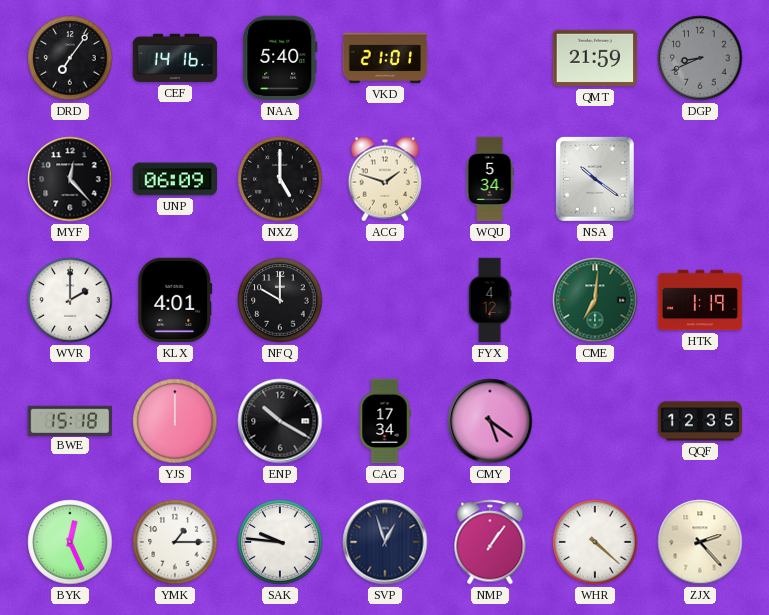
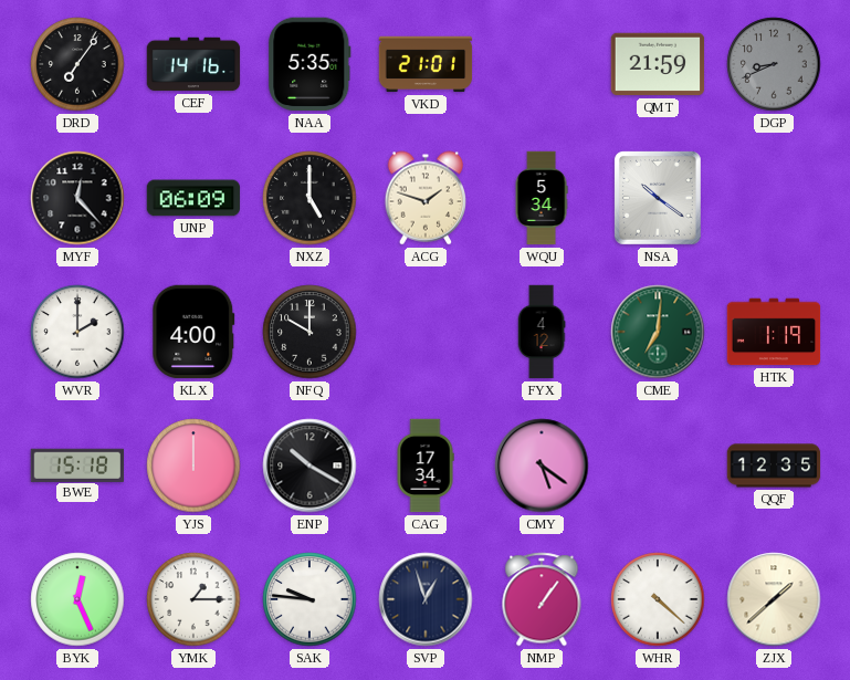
NAA: 5:40 -> 5:35 (309, 64)
KLX: 4:01 -> 4:00 (193, 332)
ZJX: 2:23 -> 1:38 (774, 599)
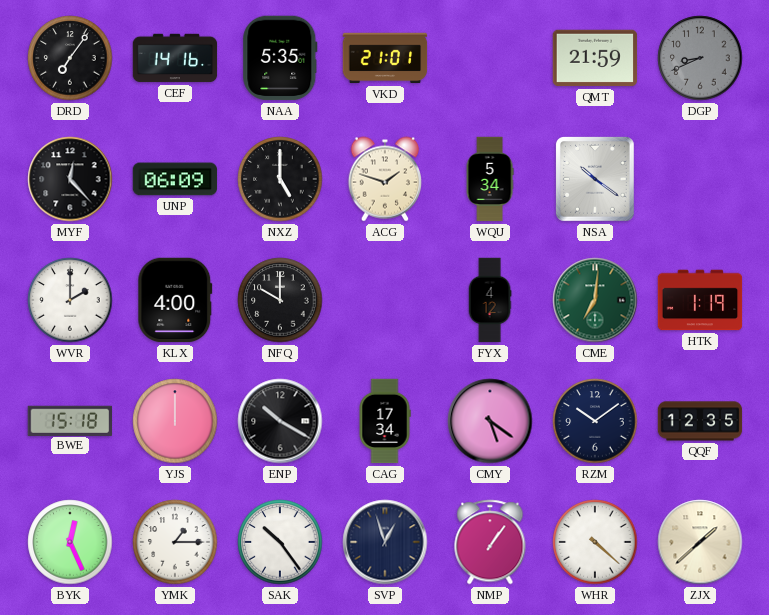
RZM: none -> 10:09 (595, 421)
SAK: 9:46 -> 10:24 (280, 542)
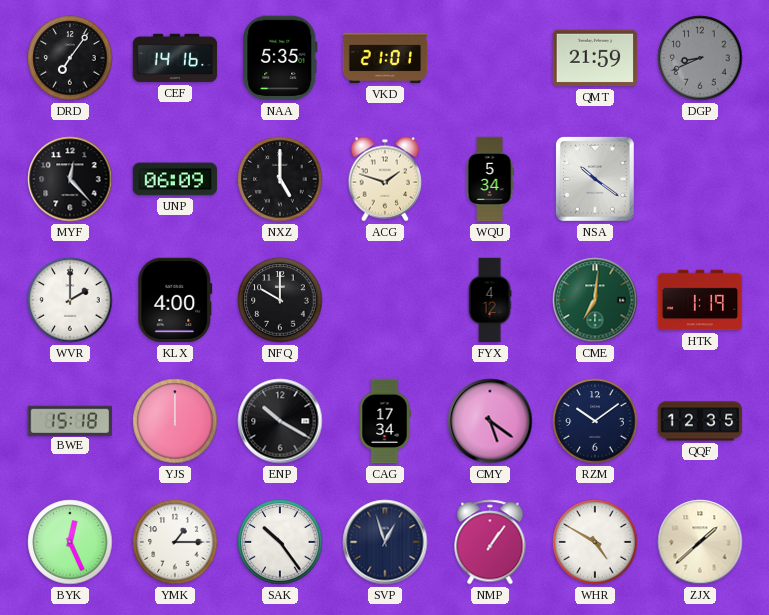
WHR: 4:22 -> 4:50 (595, 542)
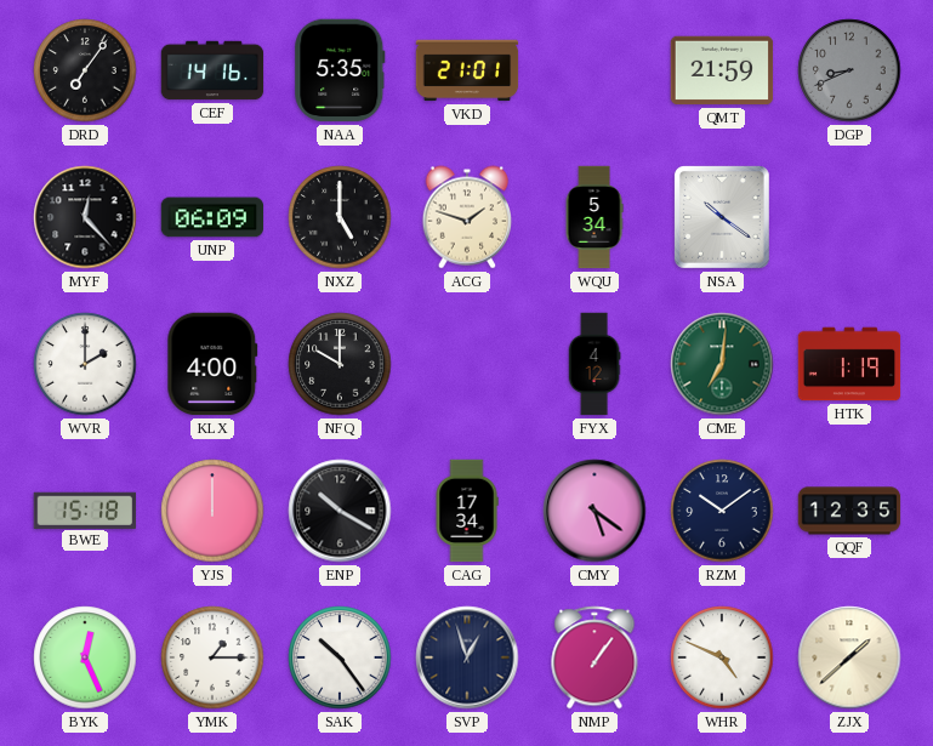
WHR: 4:50 -> 4:49 (722, 657)
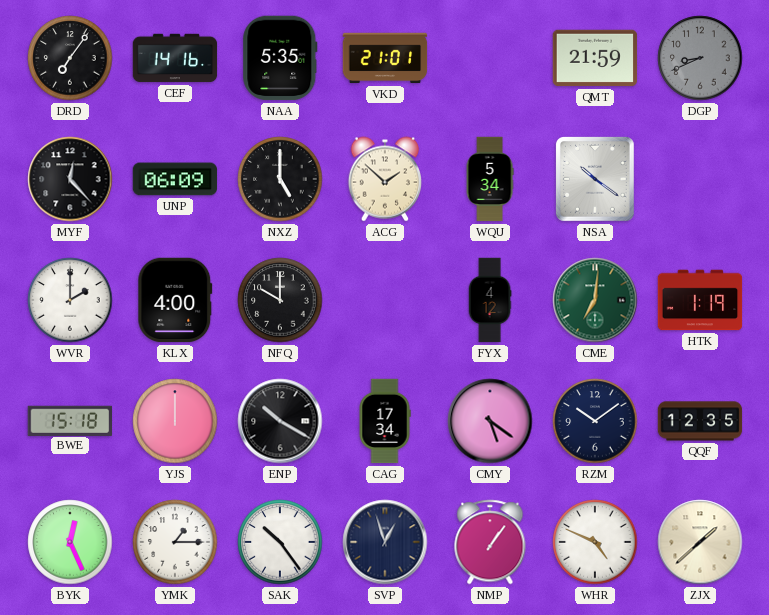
ACG: 1:48 -> 1:52 (385, 179)
